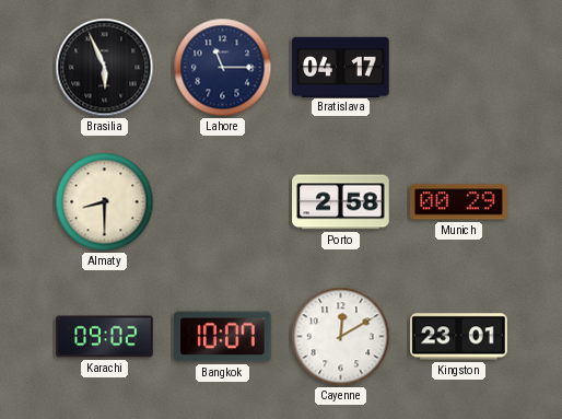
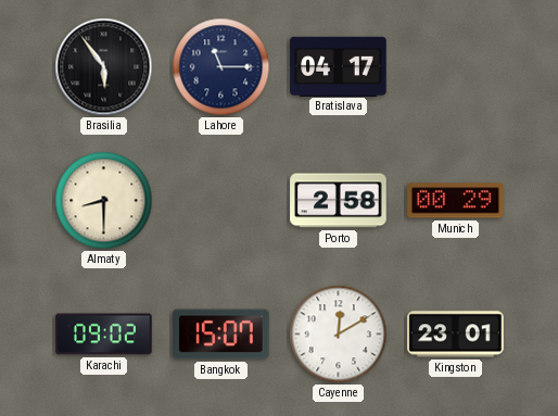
Brasilia: 5:56 -> 5:54 (104, 67)
Bangkok: 10:07 -> 15:07 (221, 335)
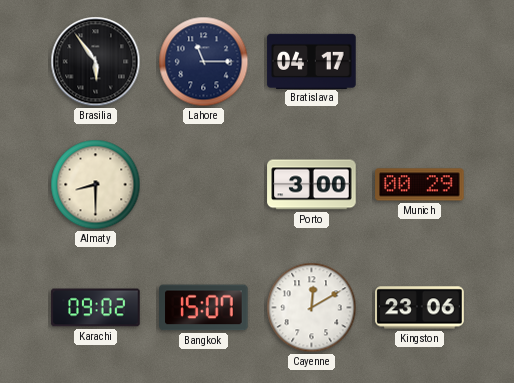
Porto: 2:58 -> 3:00 (312, 185)
Kingston: 23:01 -> 23:06 (420, 308)
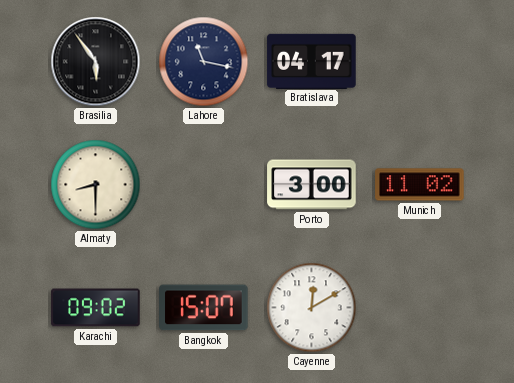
Lahore: 11:15 -> 11:17 (204, 62)
Munich: 00:29 -> 11:02 (420, 185)
Kingston: 23:06 -> none (420, 308)
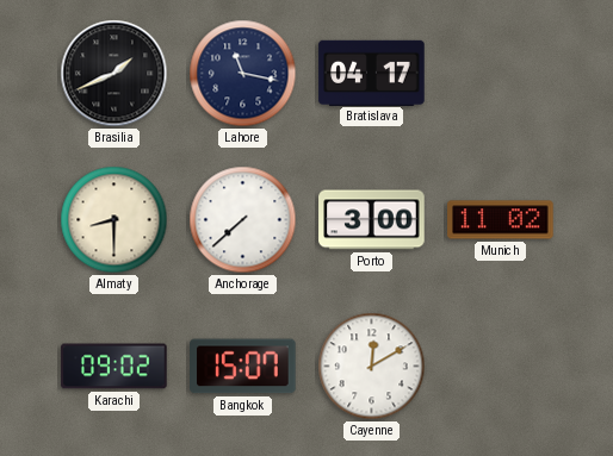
Brasilia: 5:54 -> 1:41 (114, 74)
Anchorage: none -> 7:38 (243, 220)
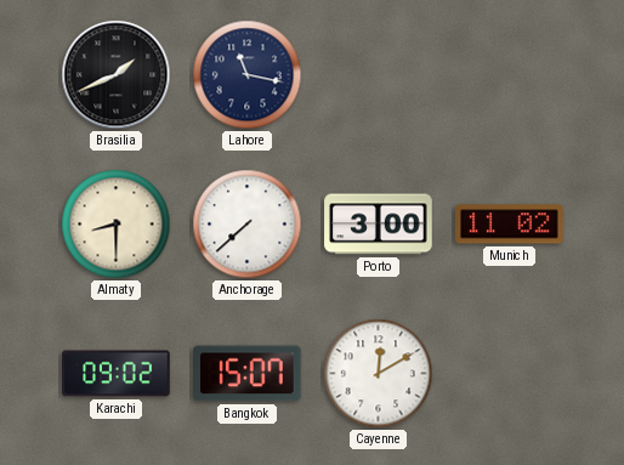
Bratislava: 04:17 -> none (372, 73)
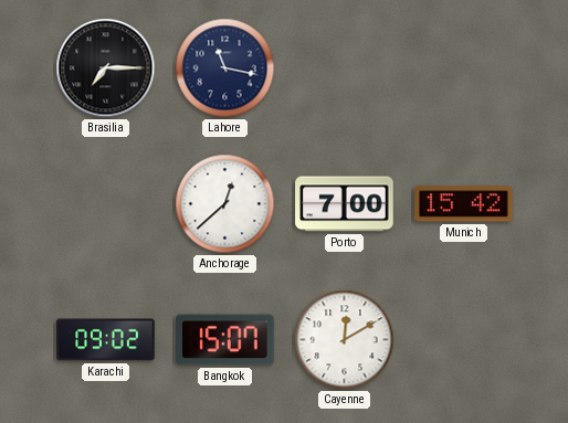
Brasilia: 1:41 -> 7:15 (106, 68)
Almaty: 8:30 -> none (117, 225)
Anchorage: 7:38 -> 12:38 (225, 204)
Porto: 3:00 -> 7:00 (345, 204)
Munich: 11:02 -> 15:42 (464, 204)
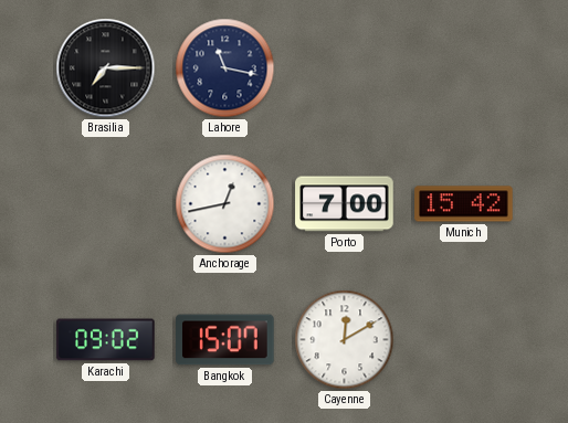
Anchorage: 12:38 -> 12:43 (225, 204)
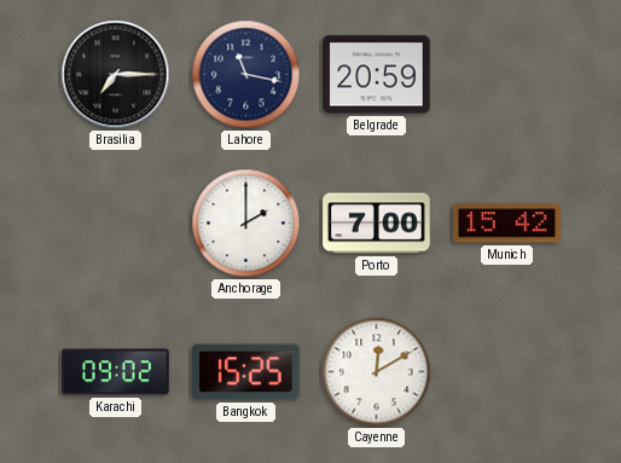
Belgrade: none -> 20:59 (377, 75)
Anchorage: 12:43 -> 2:00 (246, 224)
Bangkok: 15:07 -> 15:25 (246, 372)
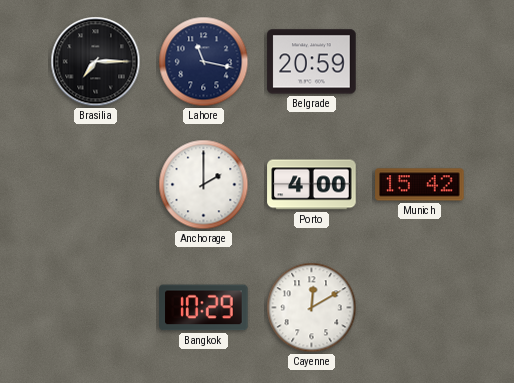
Porto: 7:00 -> 4:00 (312, 185)
Karachi: 09:02 -> none (116, 372)
Bangkok: 15:25 -> 10:29 (204, 308)
